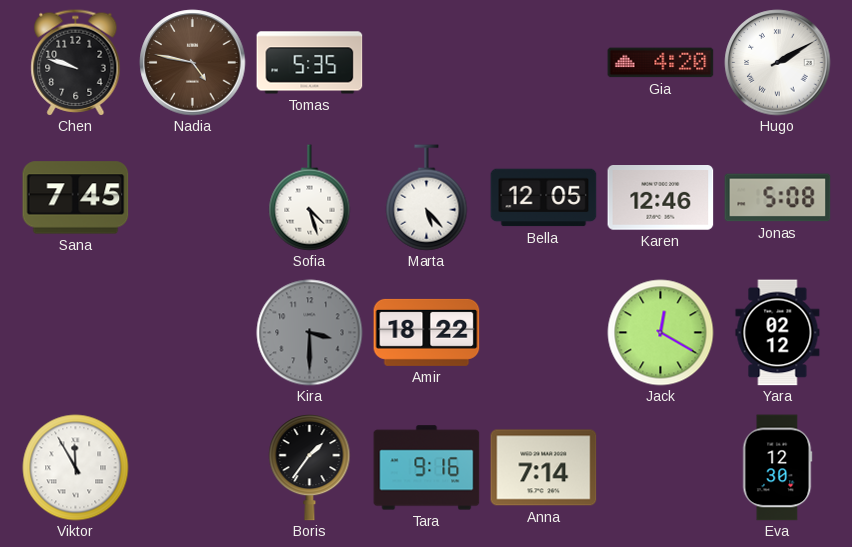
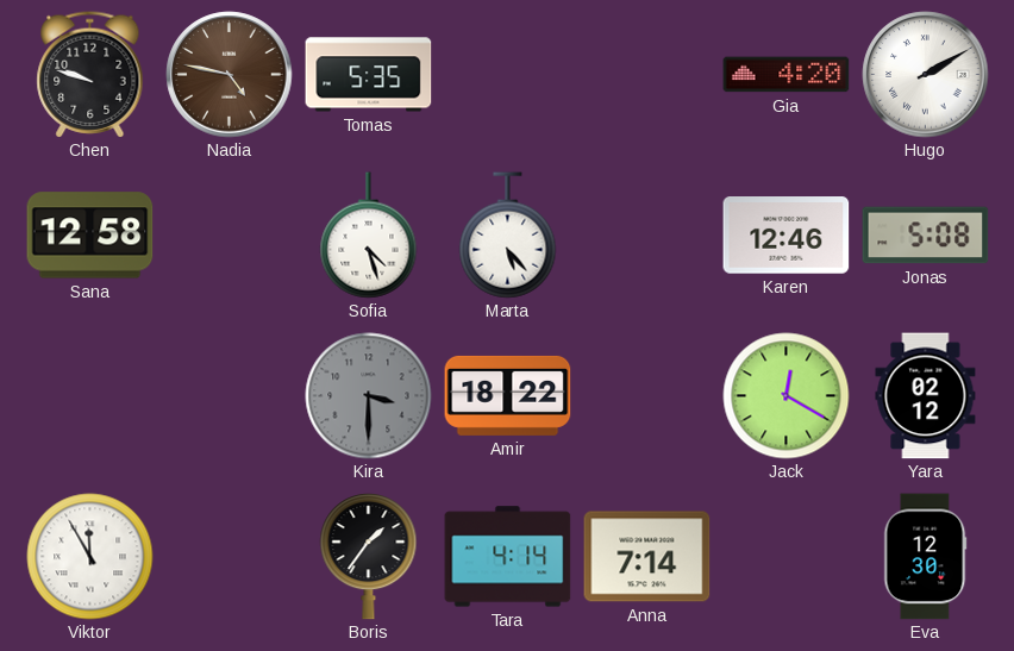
Sana: 7:45 -> 12:58 (90, 236)
Bella: 12:05 -> none (544, 198)
Tara: 9:16 -> 4:14 (508, 557)
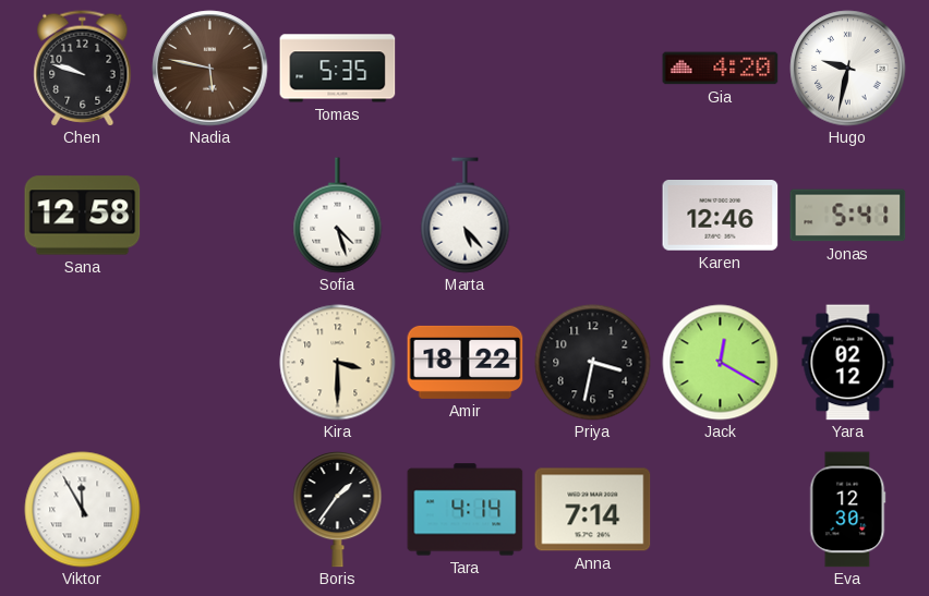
Nadia: 4:47 -> 5:47 (210, 69)
Hugo: 2:10 -> 9:32 (848, 69)
Jonas: 5:08 -> 5:41 (848, 216)
Kira dial: grey -> cream (338, 363)
Priya: none -> 3:32 (593, 363)
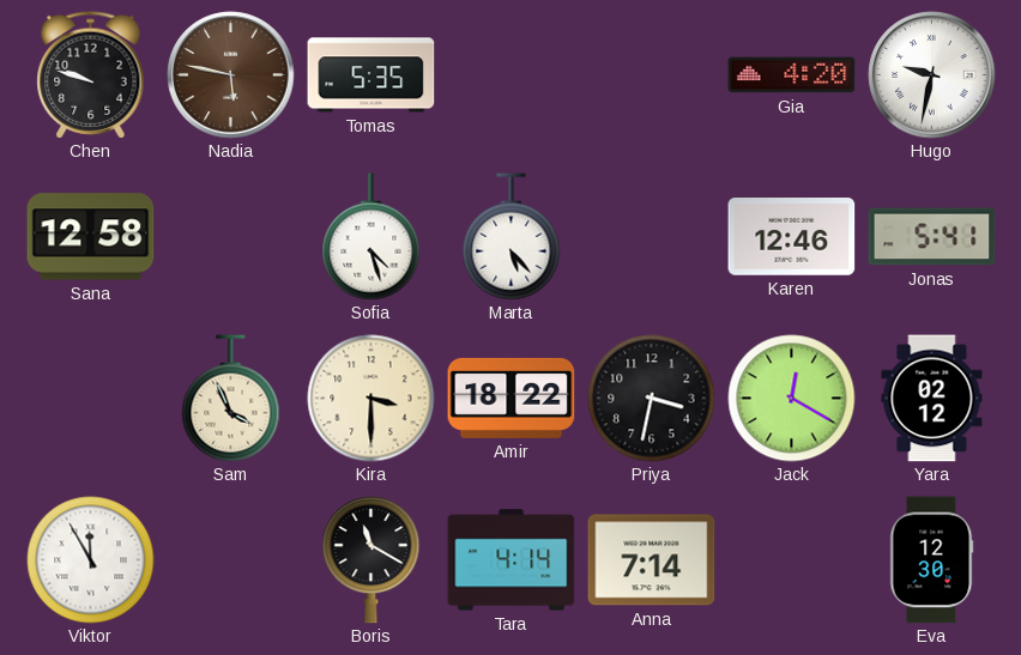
Sam: none -> 3:56 (231, 399)
Boris: 1:36 -> 11:20 (371, 560)
